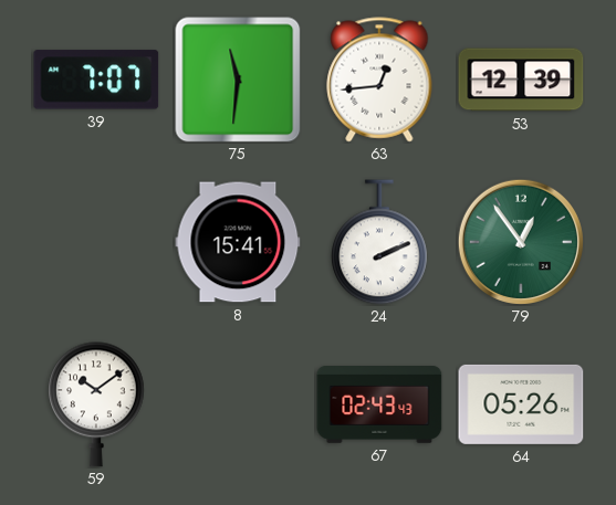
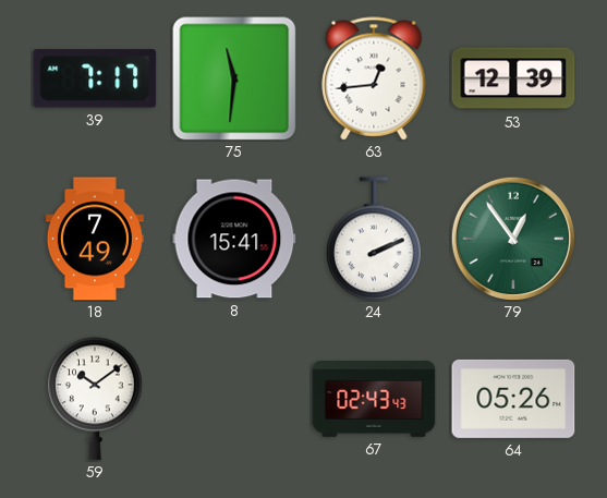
39: 7:07 -> 7:17 (95, 78)
18: none -> 7:49 (95, 239)
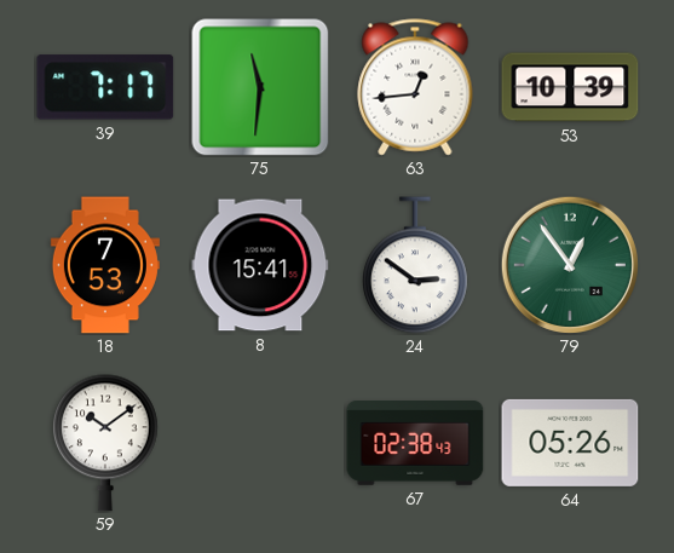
53: 12:39 -> 10:39 (570, 87)
18: 7:49 -> 7:53 (105, 265)
24: 2:11 -> 2:51 (416, 265)
67: 02:43 -> 02:38 (415, 444)
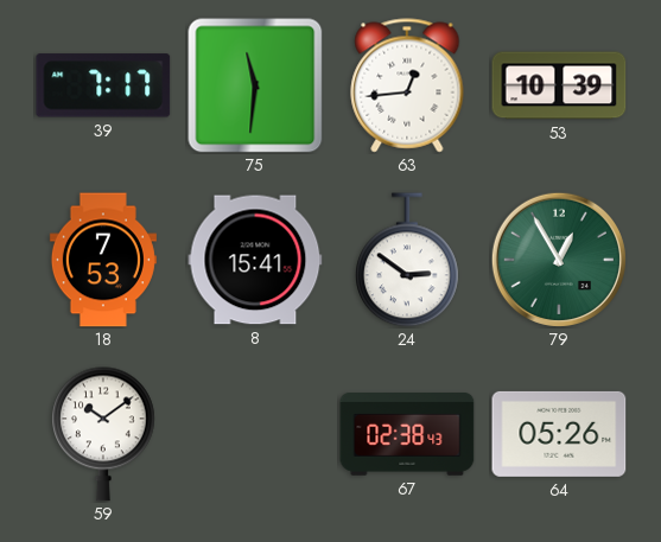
79: 12:54 -> 12:55 (559, 260)
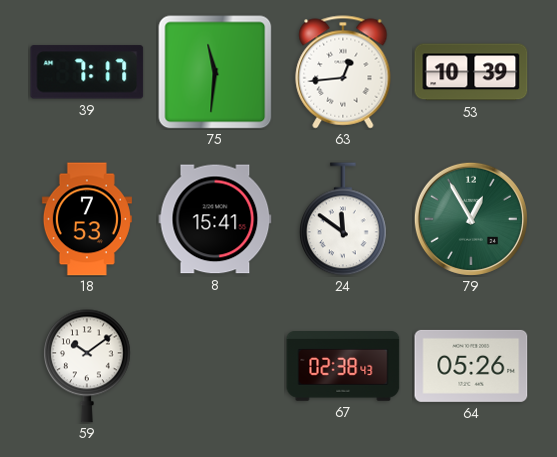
24: 2:51 -> 11:51 (344, 219)
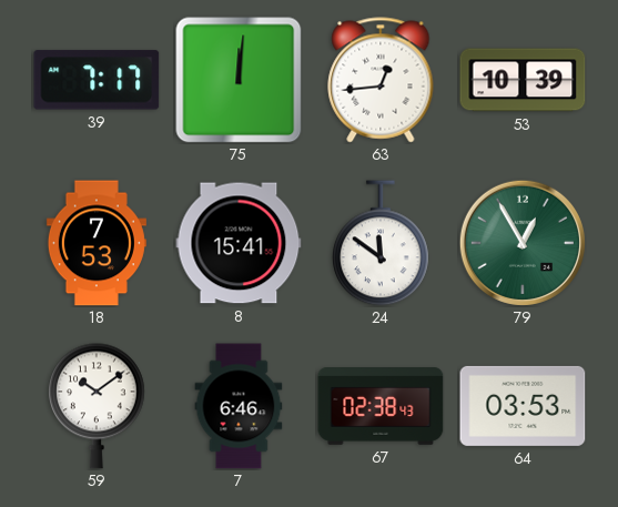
75: 11:31 -> 12:01 (239, 80)
7: none -> 6:46 (239, 406)
64: 05:26 -> 03:53 (523, 406)
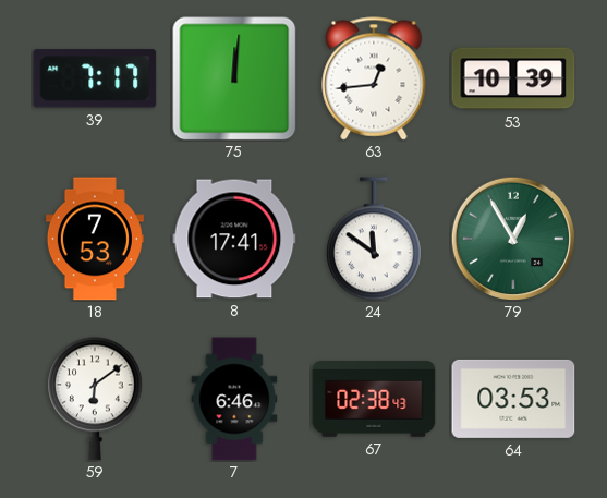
8: 15:41 -> 17:41 (234, 239)
59: 10:09 -> 6:09 (96, 399)
